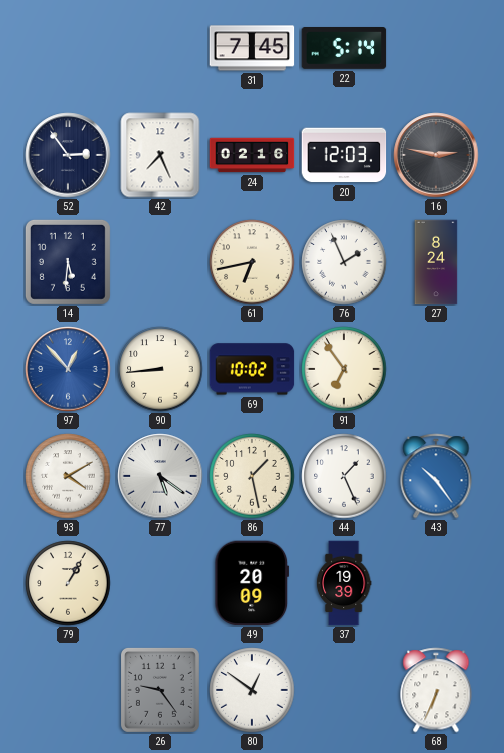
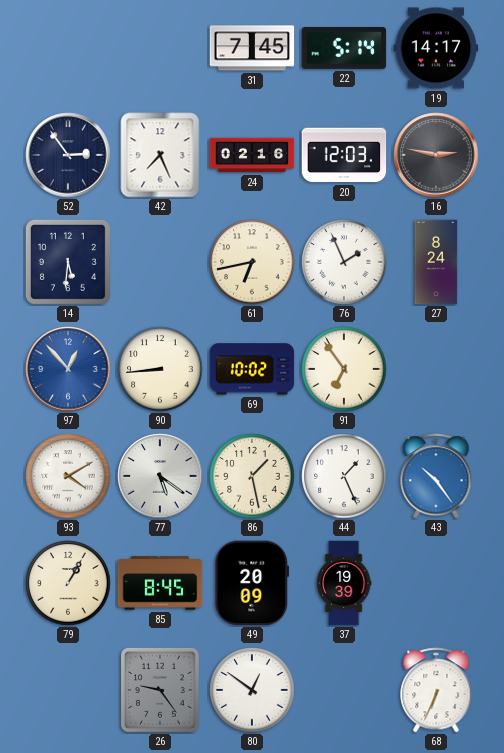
19: none -> 14:17 (436, 48)
85: none -> 8:45 (160, 583)
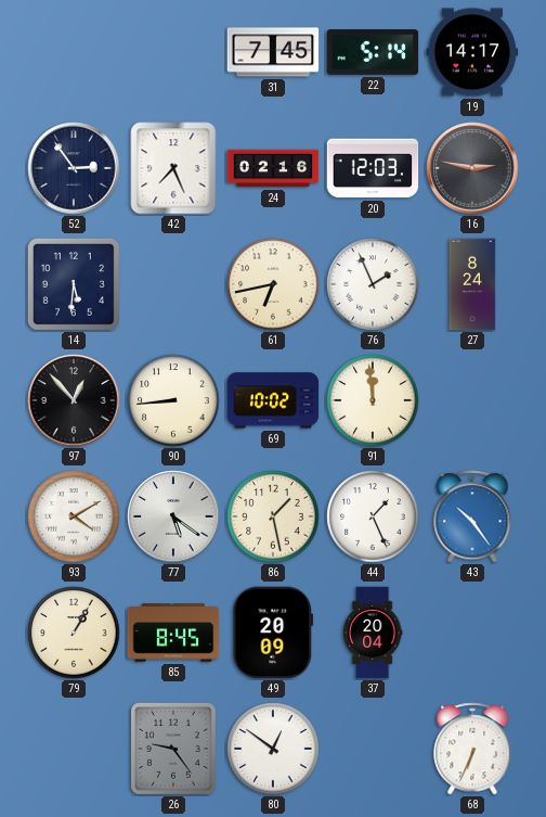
97 dial: blue -> black (74, 400)
91: 6:54 -> 11:59 (373, 400)
37: 19:39 -> 20:04 (373, 633)
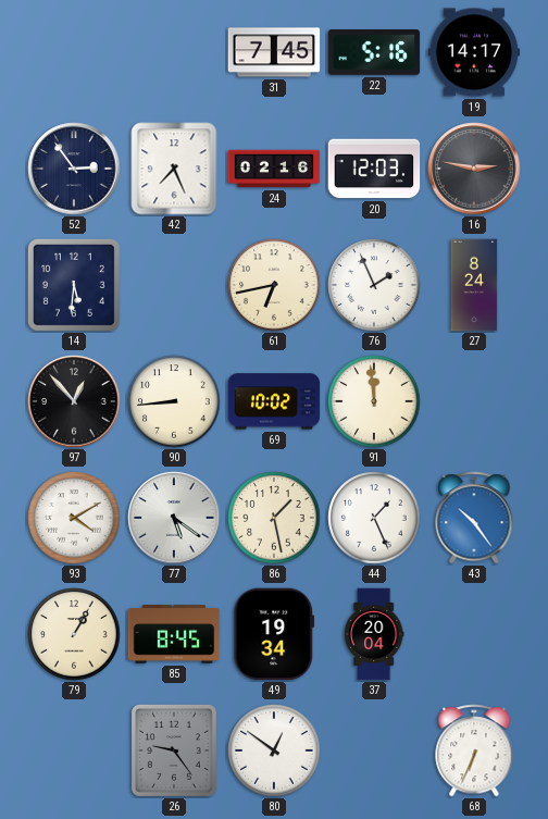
22: 5:14 -> 5:16 (374, 53)
49: 20:09 -> 19:34 (274, 634)
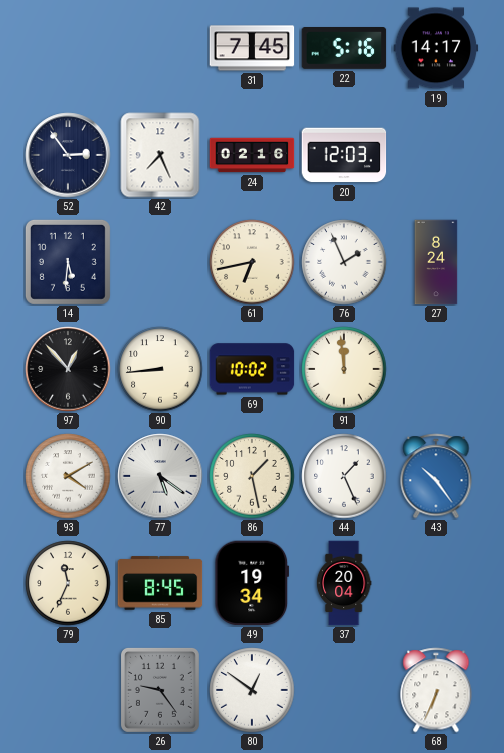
16: 2:47 -> none (474, 169)
79: 1:05 -> 11:34 (68, 583)
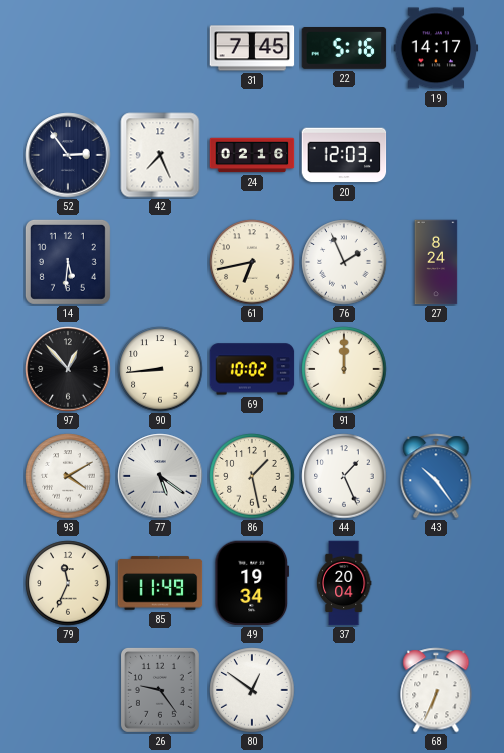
91: 11:59 -> 12:00 (344, 369)
85: 8:45 -> 11:49 (160, 583)
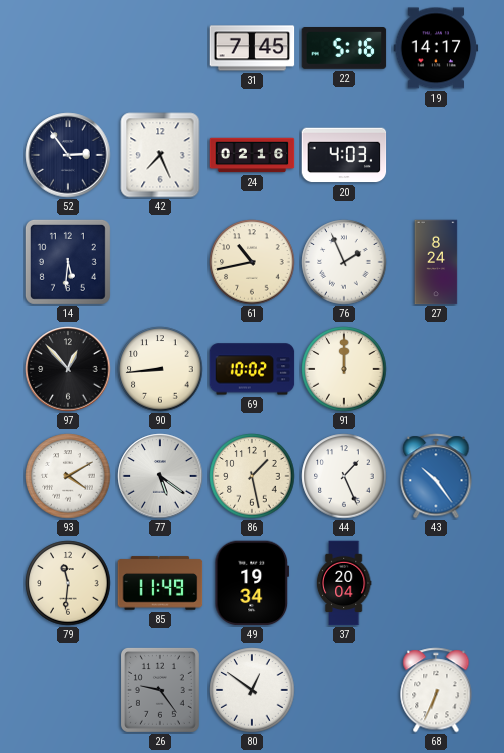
20: 12:03 -> 4:03 (344, 155)
61: 6:43 -> 10:43 (252, 262)
79: 11:34 -> 11:31 (68, 583)
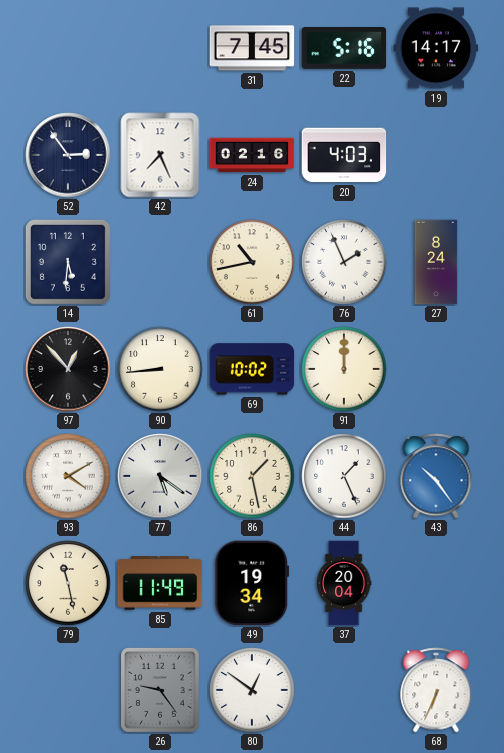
79: 11:31 -> 11:28 (68, 583)
